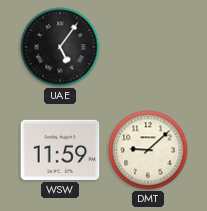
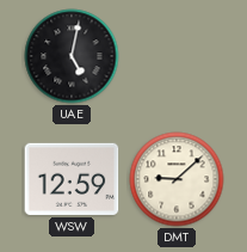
UAE: 5:06 -> 5:02 (72, 56)
WSW: 11:59 -> 12:59 (72, 179)
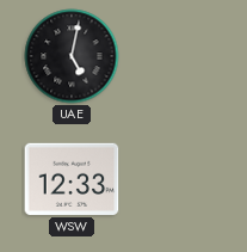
WSW: 12:59 -> 12:33 (72, 179)
DMT: 9:08 -> none (177, 179)
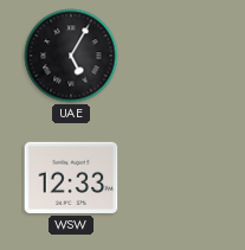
UAE: 5:02 -> 5:05 (71, 56)
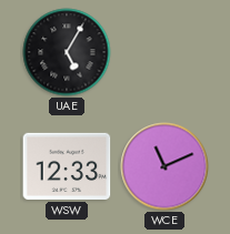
WCE: none -> 11:11 (164, 166)
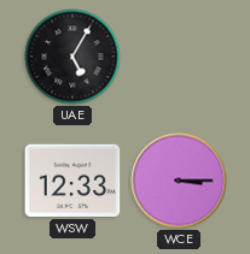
WCE: 11:11 -> 3:15 (179, 181)
